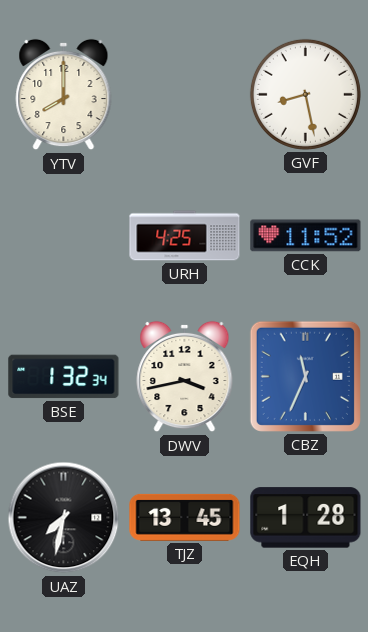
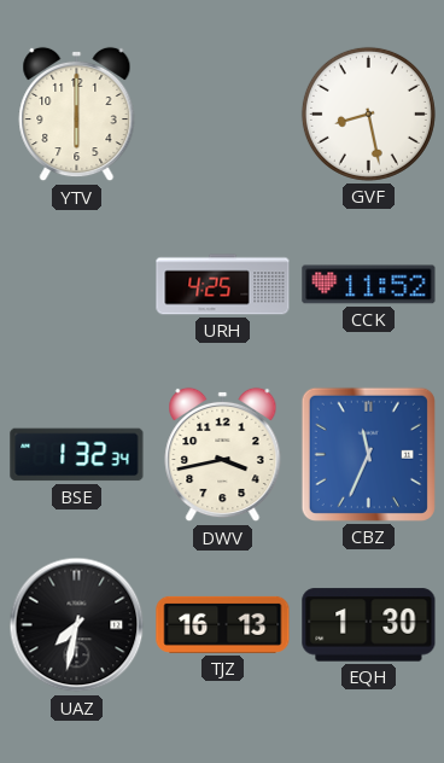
YTV: 8:00 -> 6:00 (77, 115)
TJZ: 13:45 -> 16:13 (223, 624)
EQH: 1:28 -> 1:30 (369, 625)
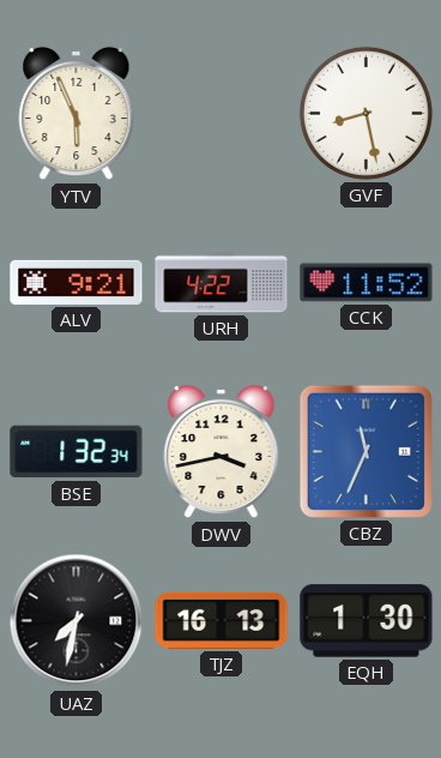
YTV: 6:00 -> 5:56 (77, 114)
ALV: none -> 9:21 (77, 282)
URH: 4:25 -> 4:22 (222, 283)
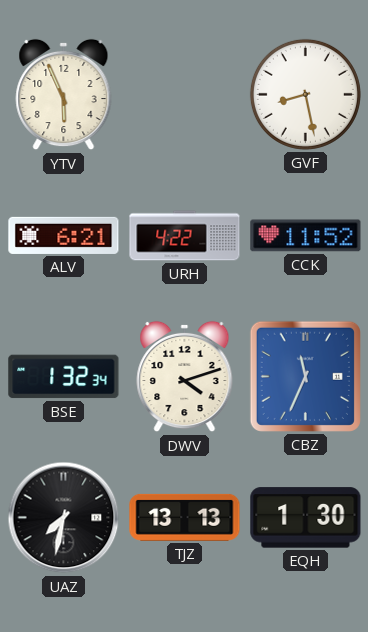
ALV: 9:21 -> 6:21 (64, 235)
DWV: 3:43 -> 4:12 (185, 377)
TJZ: 16:13 -> 13:13 (185, 517)
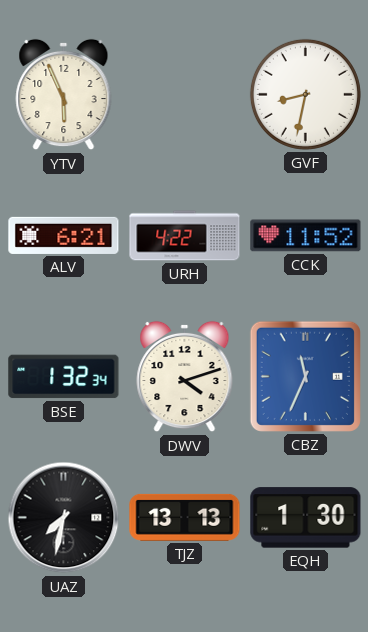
GVF: 8:28 -> 8:32 (305, 94)
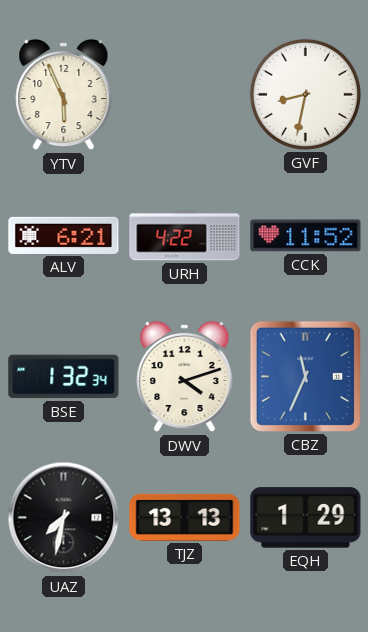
EQH: 1:30 -> 1:29 (306, 518)
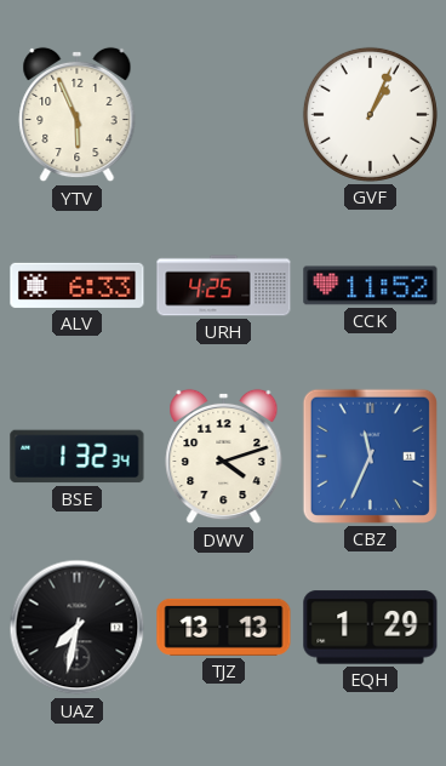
GVF: 8:32 -> 1:04 (370, 114)
ALV: 6:21 -> 6:33 (78, 285)
URH: 4:22 -> 4:25 (224, 286)
